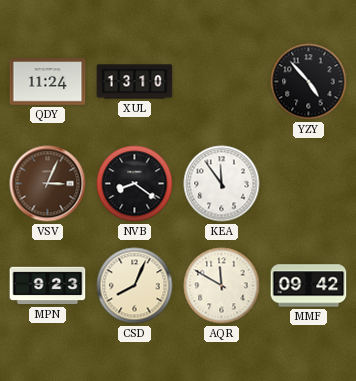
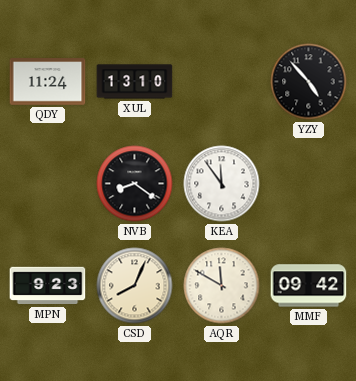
VSV: 3:04 -> none (48, 184)
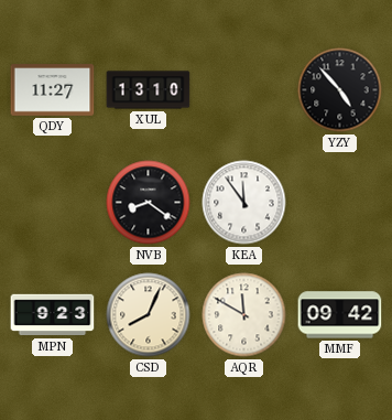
QDY: 11:24 -> 11:27 (53, 90)
